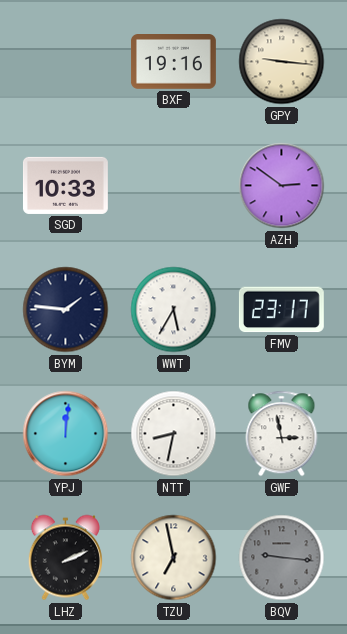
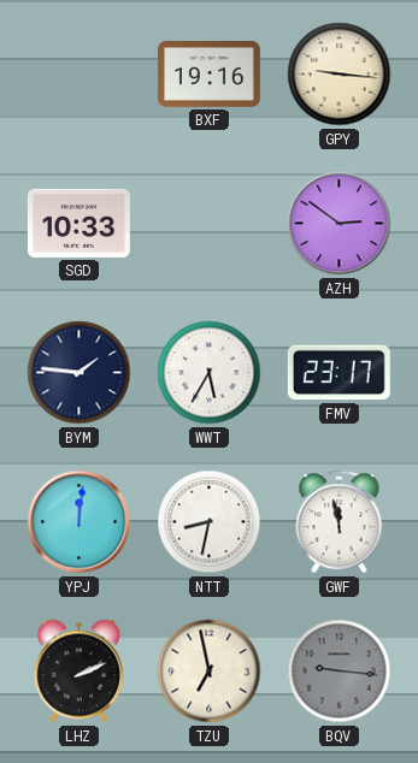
GWF: 2:58 -> 11:58 (340, 522)
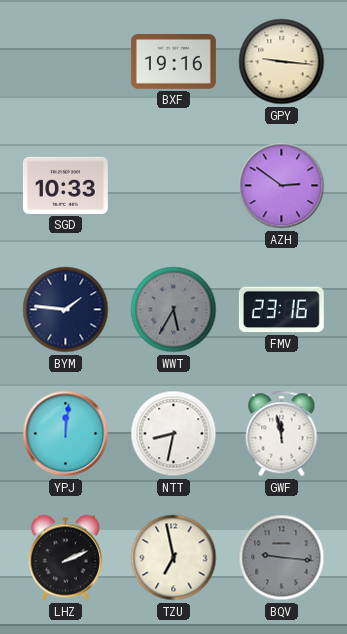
WWT dial: white -> grey (174, 310)
FMV: 23:17 -> 23:16 (281, 310)
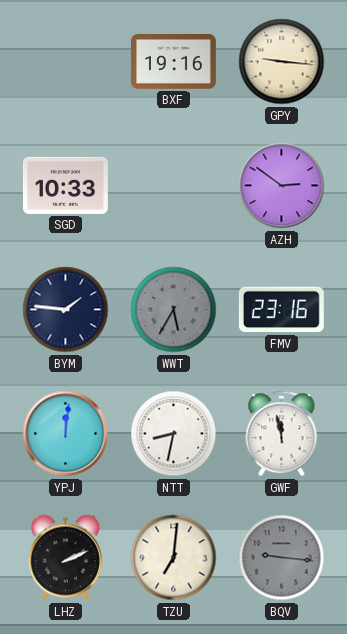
TZU: 6:58 -> 7:01 (174, 558)
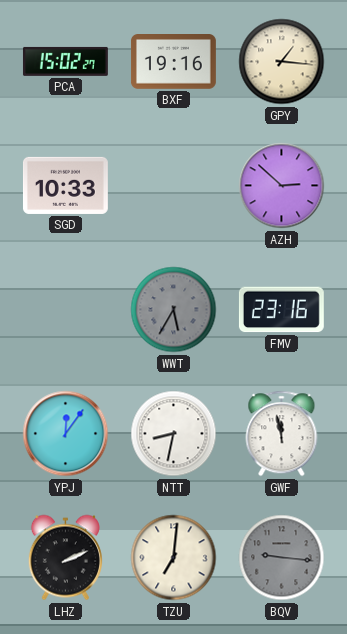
PCA: none -> 15:02 (65, 61)
GPY: 9:16 -> 1:16 (282, 62)
AZH: 2:51 -> 2:52 (282, 186)
BYM: 1:46 -> none (66, 310)
YPJ: 12:01 -> 12:06 (66, 434)
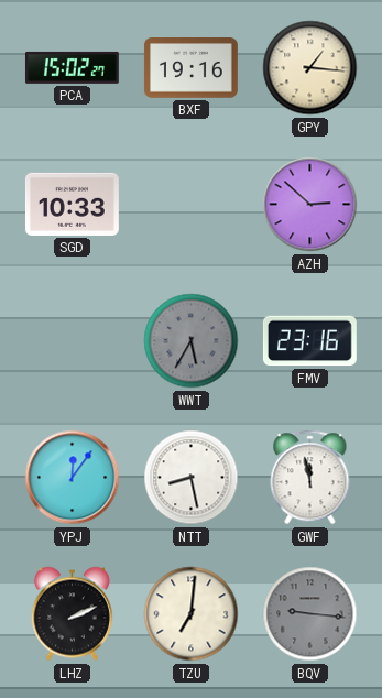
NTT: 8:32 -> 8:28 (192, 478)
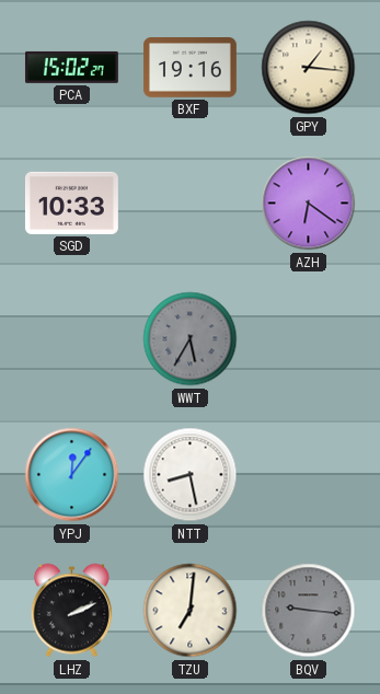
AZH: 2:52 -> 6:21 (309, 204)
FMV: 23:16 -> none (309, 341)
GWF: 11:58 -> none (310, 478)
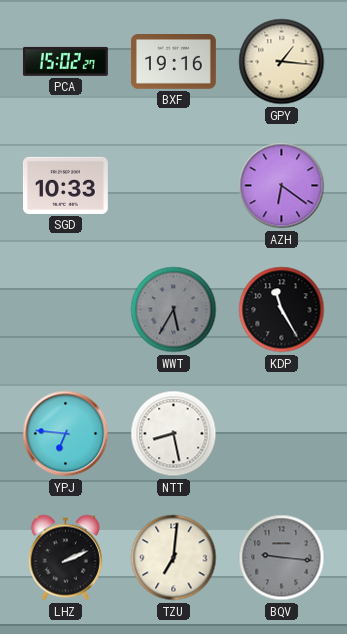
KDP: none -> 11:25 (282, 310)
YPJ: 12:06 -> 6:46 (66, 434)
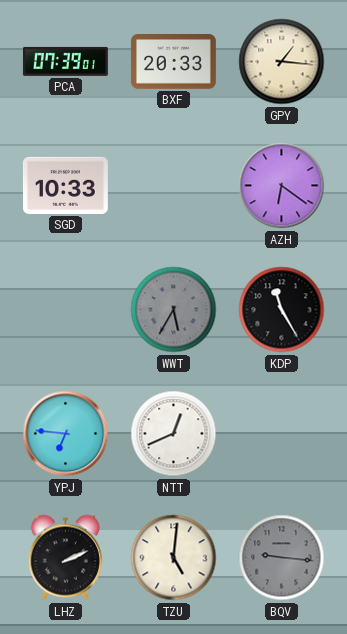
PCA: 15:02 -> 07:39 (65, 61)
BXF: 19:16 -> 20:33 (173, 62)
NTT: 8:28 -> 12:41 (174, 434)
TZU: 7:01 -> 5:01 (174, 558)
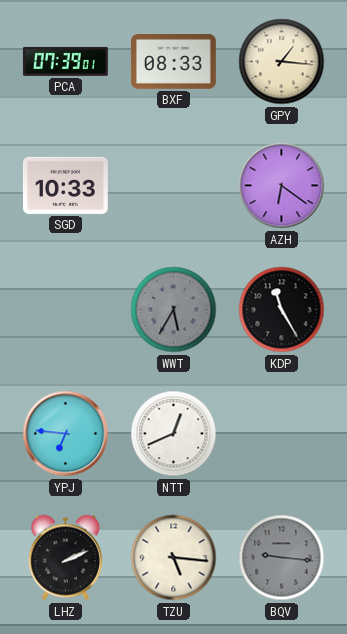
BXF: 20:33 -> 08:33 (173, 62)
TZU: 5:01 -> 5:16 (174, 558)
